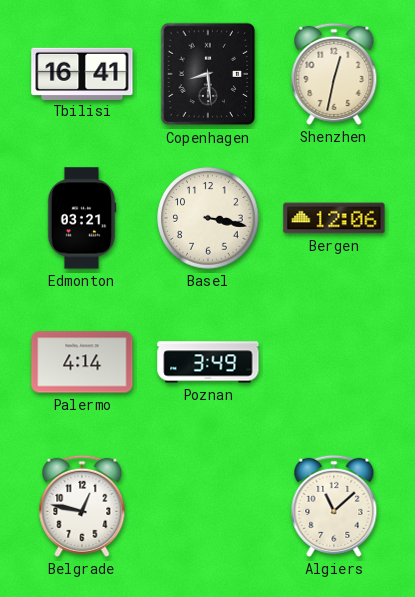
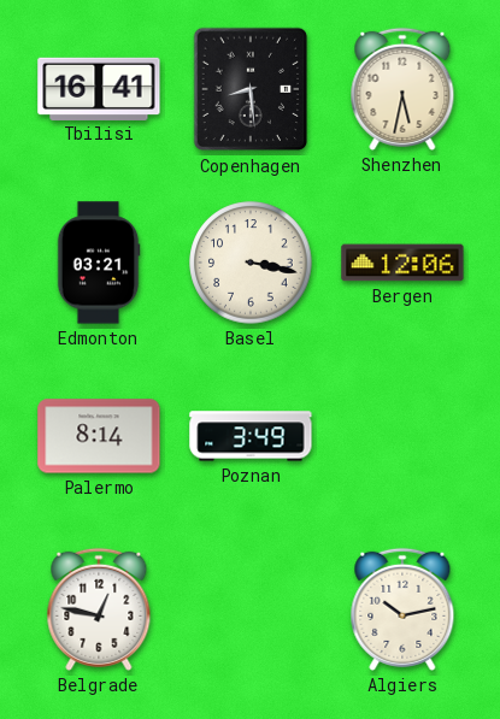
Shenzhen: 12:32 -> 5:32 (402, 89)
Palermo: 4:14 -> 8:14 (99, 436)
Algiers: 11:08 -> 10:13 (402, 609)
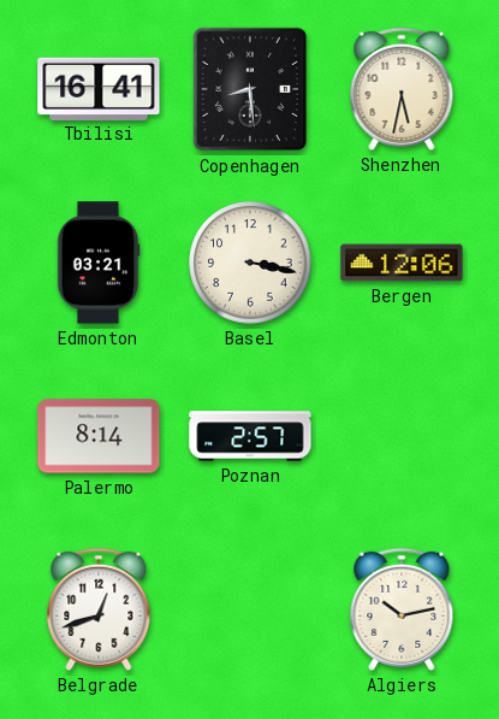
Poznan: 3:49 -> 2:57 (250, 436)
Belgrade: 12:47 -> 12:42 (99, 609)
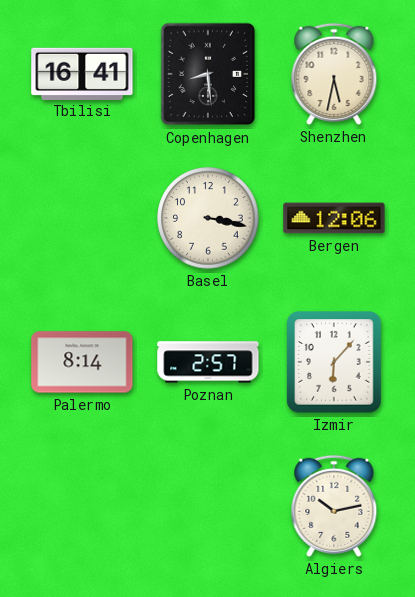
Edmonton: 03:21 -> none (99, 263)
Izmir: none -> 6:07 (334, 362)
Belgrade: 12:42 -> none (99, 609)
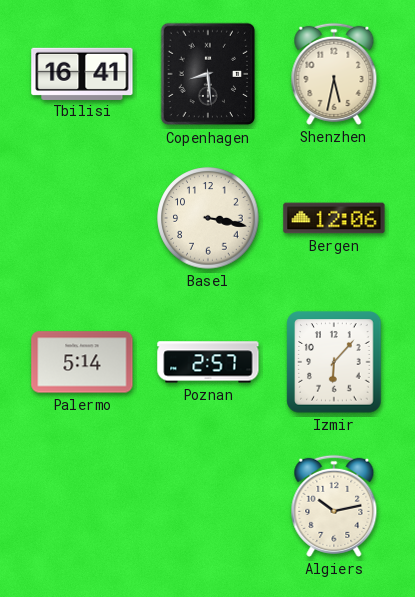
Palermo: 8:14 -> 5:14 (82, 362)
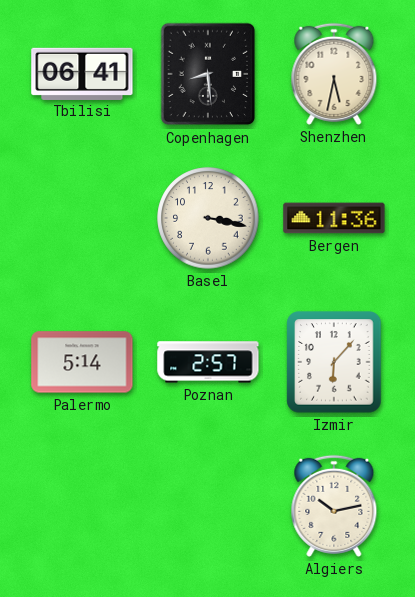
Tbilisi: 16:41 -> 06:41 (82, 73)
Bergen: 12:06 -> 11:36 (334, 218)
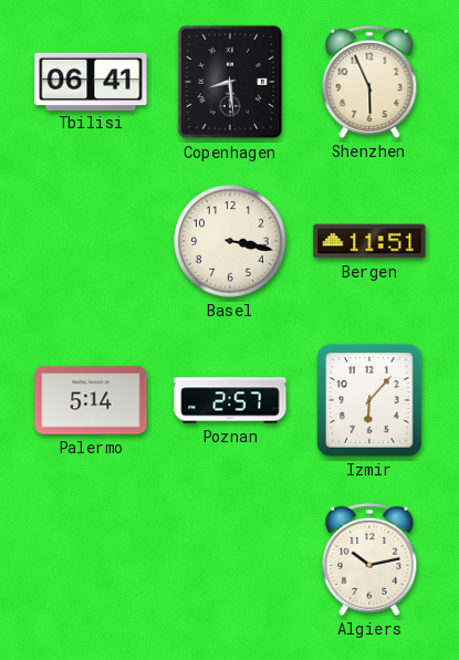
Shenzhen: 5:32 -> 5:56 (369, 82)
Bergen: 11:36 -> 11:51 (369, 241)
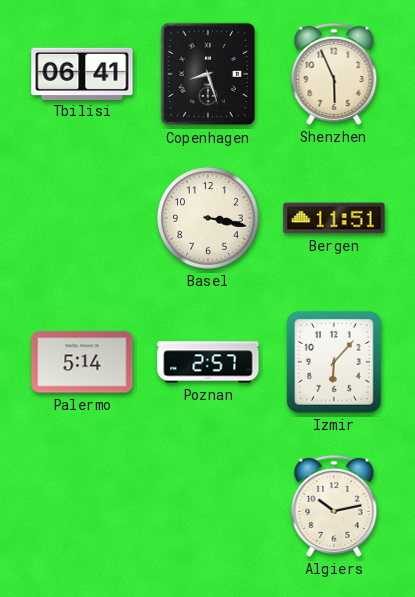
Copenhagen: 8:29 -> 8:27 (208, 74)
